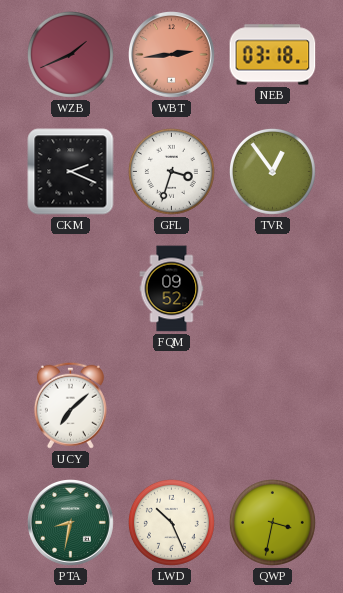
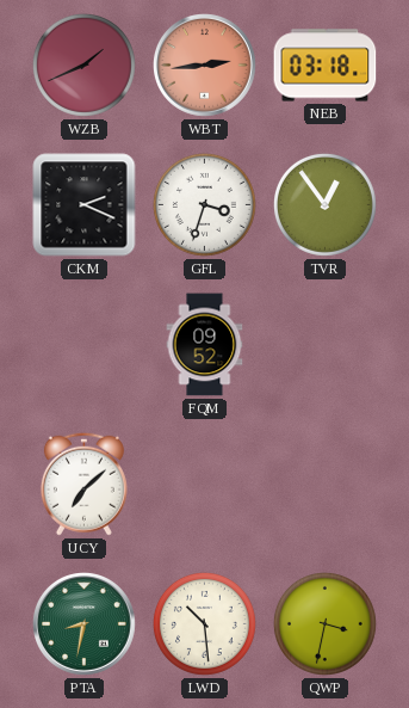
LWD: 10:26 -> 10:29 (204, 623)
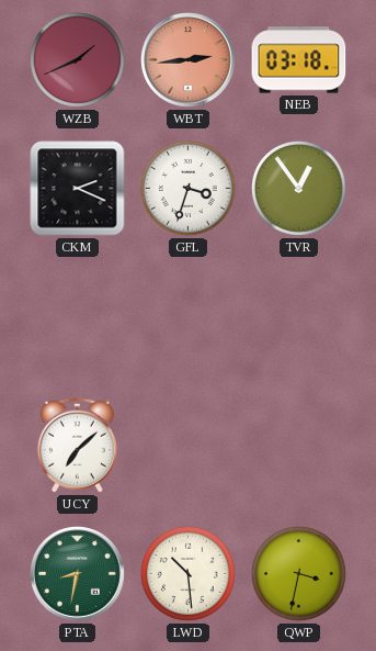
FQM: 09:52 -> none (205, 345)
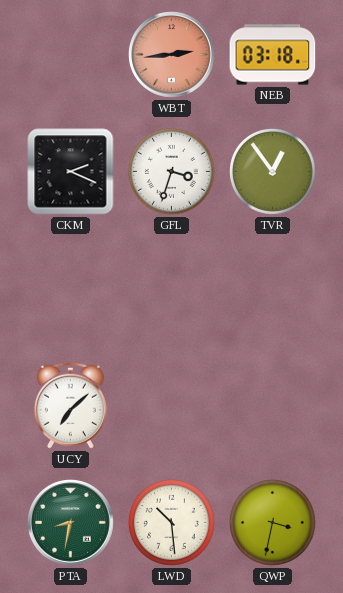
WZB: 1:41 -> none (77, 59)
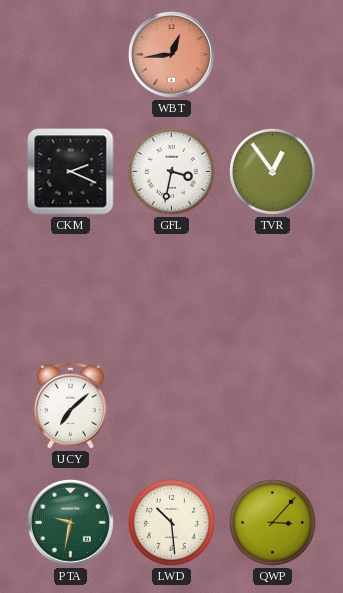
WBT: 2:44 -> 12:44 (172, 55)
NEB: 03:18 -> none (273, 55)
GFL: 3:33 -> 3:32 (171, 171)
PTA: 8:32 -> 9:32 (71, 523)
QWP: 3:32 -> 3:07 (272, 522)
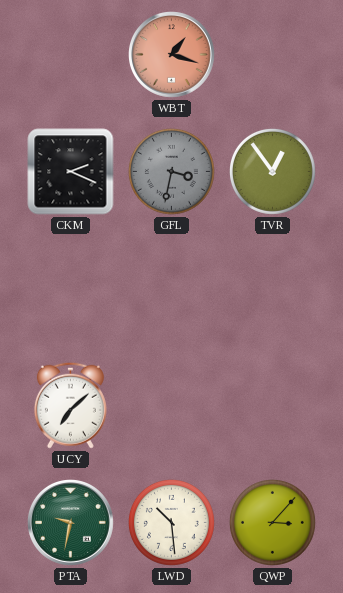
WBT: 12:44 -> 1:18 (172, 55)
GFL dial: white -> grey (171, 171)
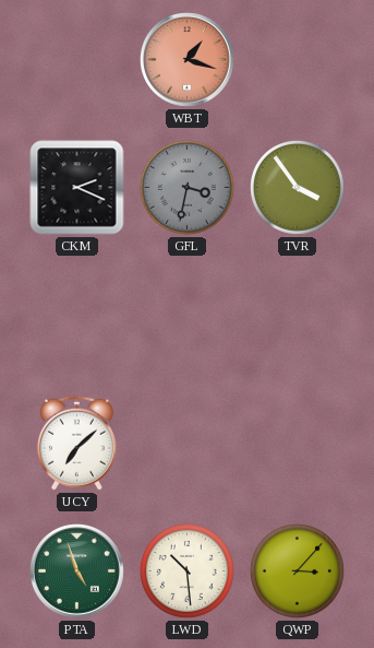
TVR: 12:54 -> 3:54 (297, 187)
PTA: 9:32 -> 4:57 (77, 572)
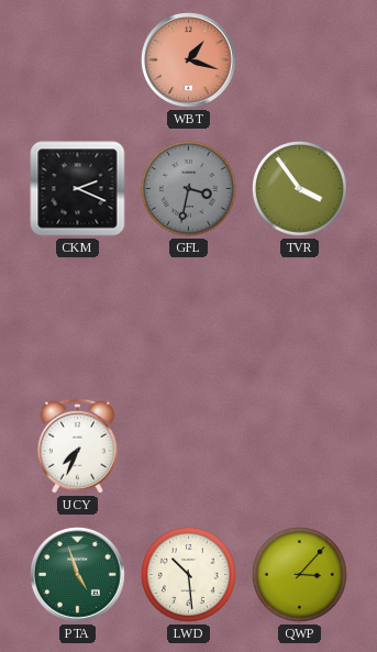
UCY: 7:08 -> 7:34 (77, 445)
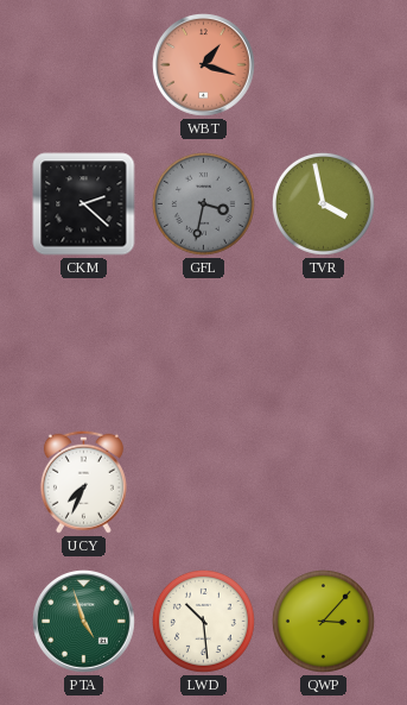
CKM: 2:19 -> 2:22 (84, 204)
TVR: 3:54 -> 3:58 (323, 203)
